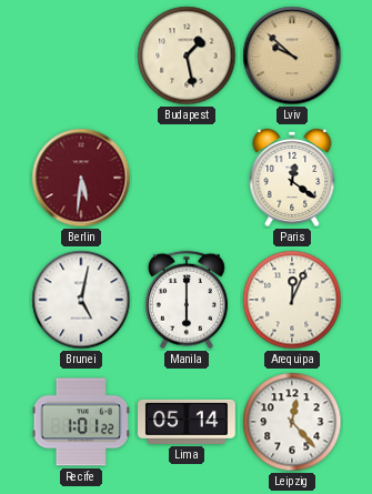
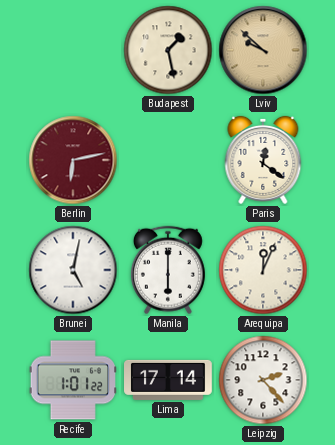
Berlin: 5:31 -> 6:13 (73, 160)
Lima: 05:14 -> 17:14 (168, 380)
Leipzig: 12:23 -> 2:23 (263, 380)
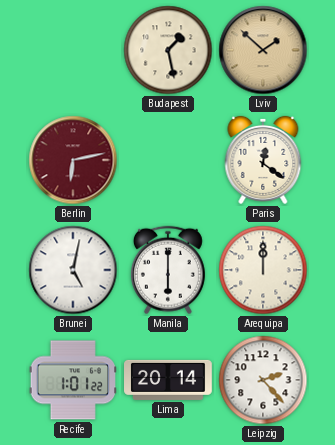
Lviv: 9:52 -> 1:52 (263, 50)
Arequipa: 12:04 -> 12:00 (263, 270)
Lima: 17:14 -> 20:14 (168, 380)
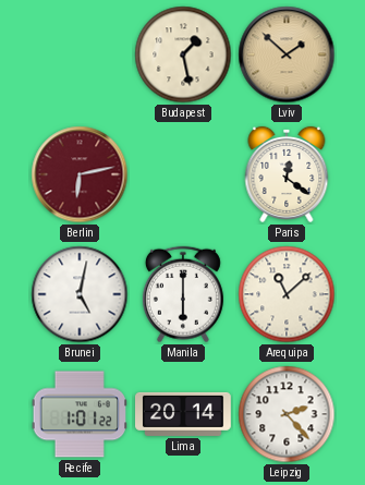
Arequipa: 12:00 -> 11:08 (287, 294)
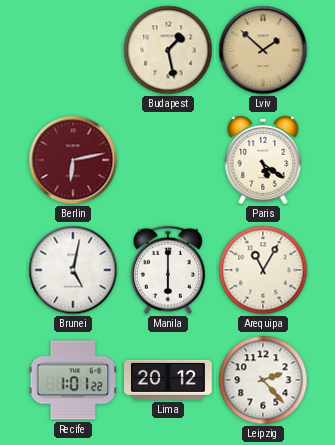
Paris: 12:21 -> 5:21 (263, 160)
Arequipa: 11:08 -> 11:05 (263, 270)
Lima: 20:14 -> 20:12 (168, 380)
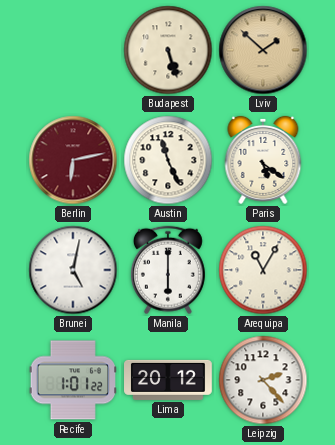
Budapest: 1:28 -> 5:27 (168, 50)
Austin: none -> 11:26 (168, 160)
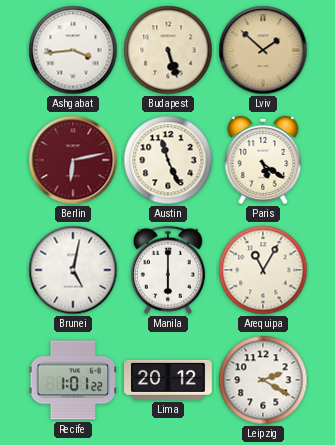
Ashgabat: none -> 3:44 (73, 50)
Leipzig: 2:23 -> 2:20 (263, 380)
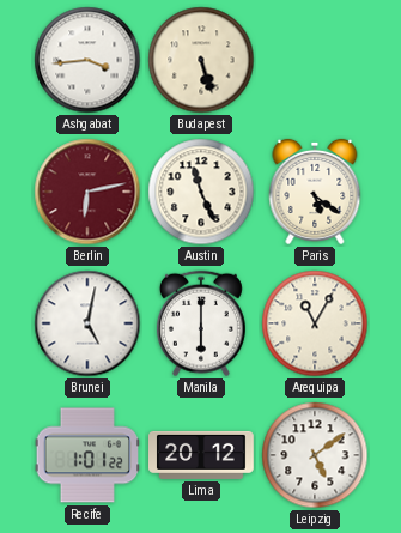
Lviv: 1:52 -> none (263, 50)
Leipzig: 2:20 -> 5:09 (315, 455)
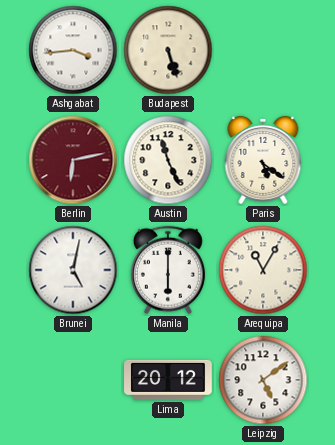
Recife: 1:01 -> none (87, 455)
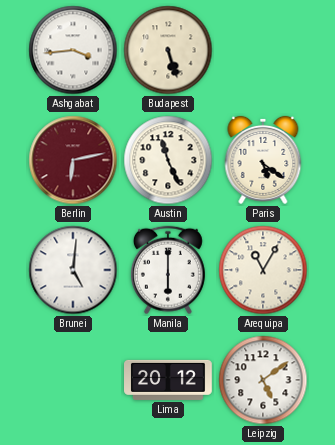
Brunei: 5:02 -> 5:01 (73, 270)
